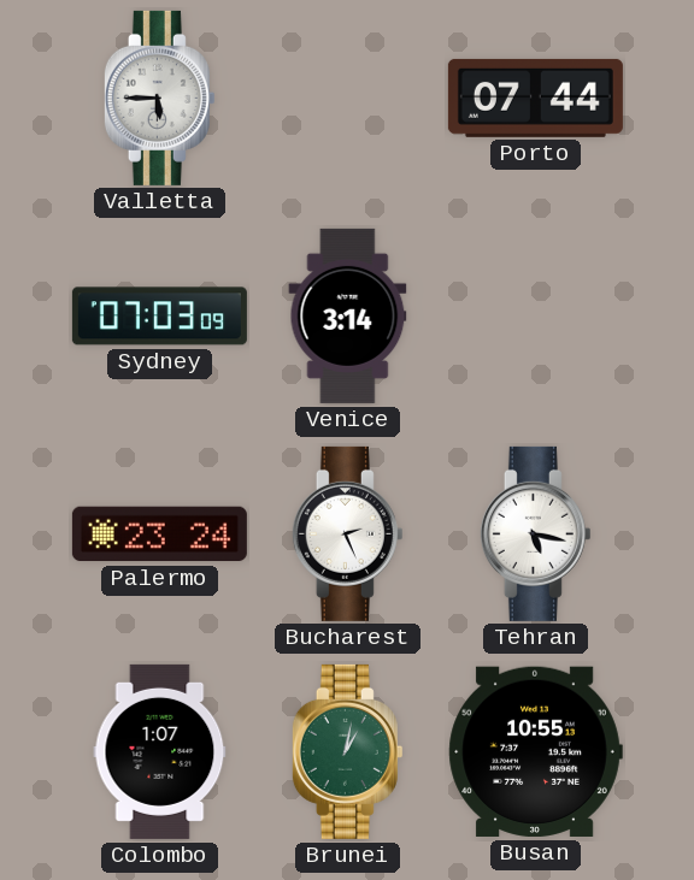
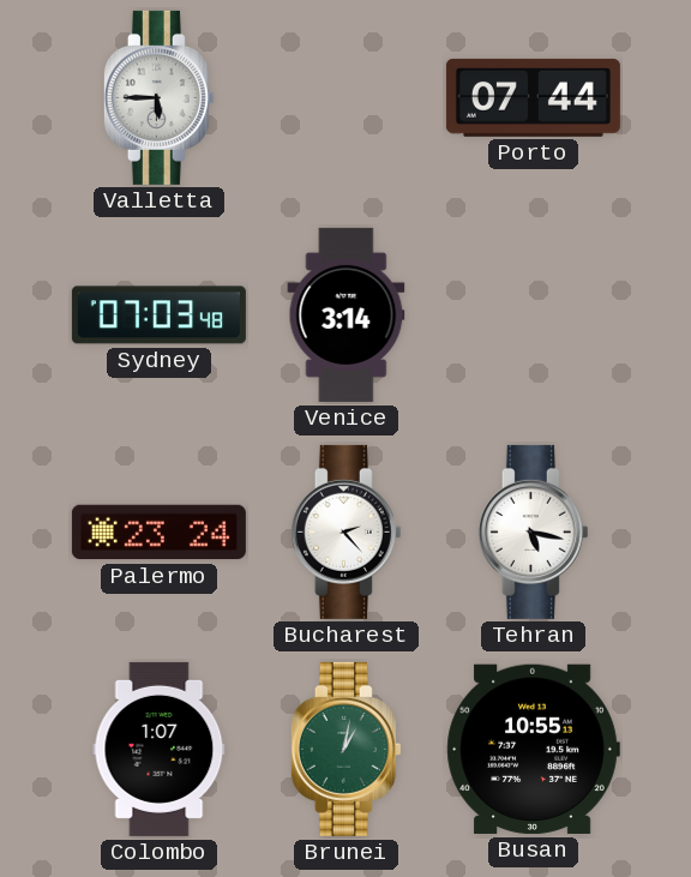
Sydney: 07:03:09 -> 07:03:48 (158, 316)
Bucharest: 2:26 -> 2:23 (345, 531)
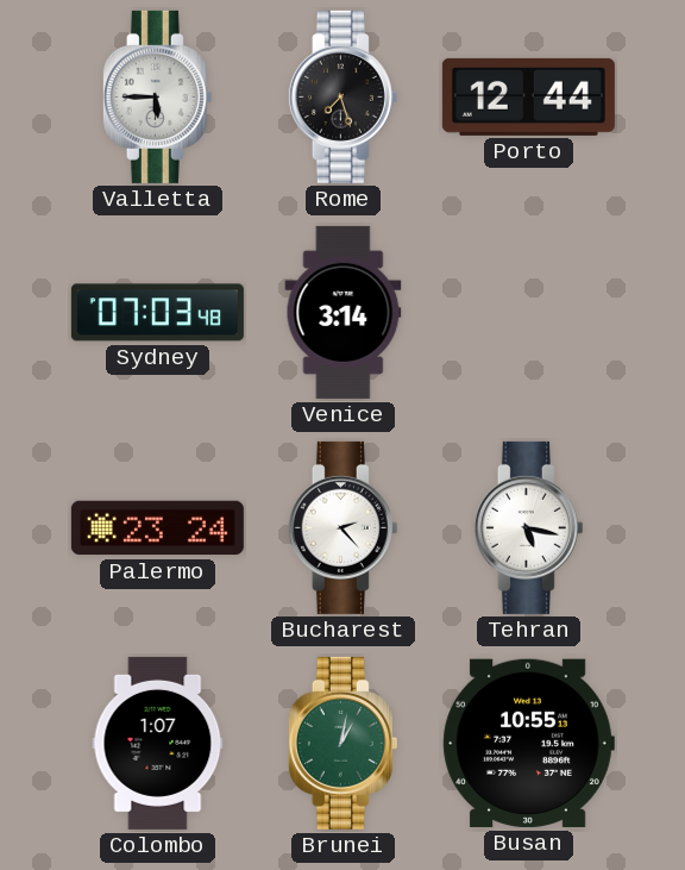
Rome: none -> 7:27 (342, 96)
Porto: 07:44 -> 12:44 (528, 96)
